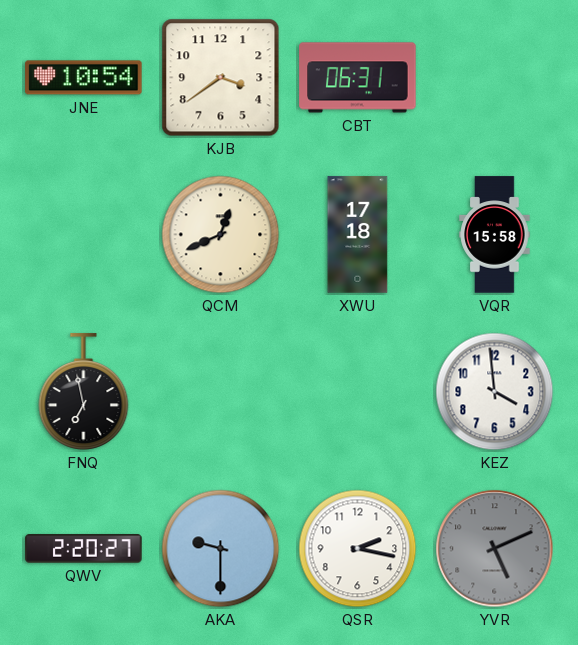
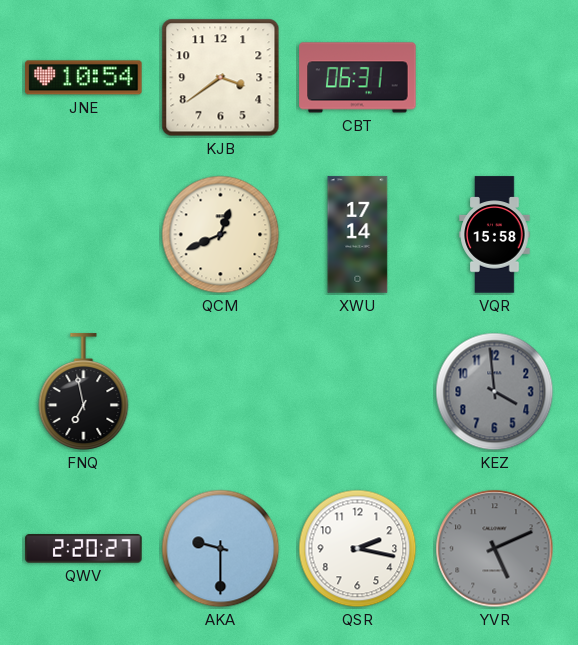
XWU: 17:18 -> 17:14 (358, 235)
KEZ dial: white -> grey (495, 392)
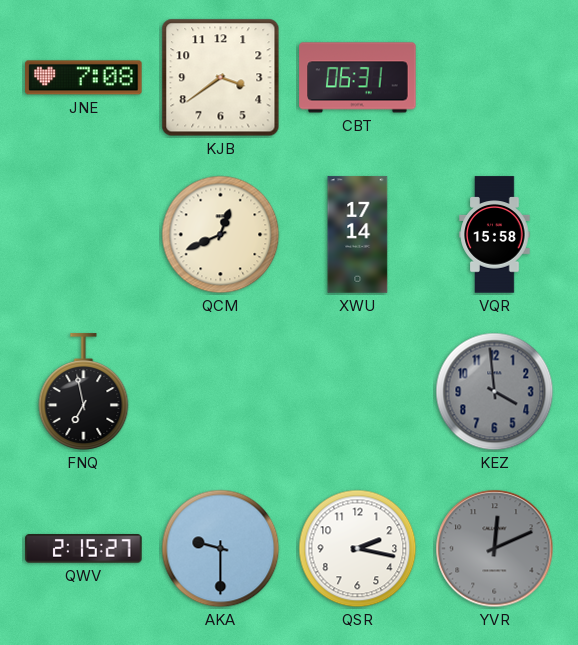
JNE: 10:54 -> 7:08 (84, 78)
QWV: 2:20 -> 2:15 (84, 549)
YVR: 5:11 -> 12:11 (495, 549)
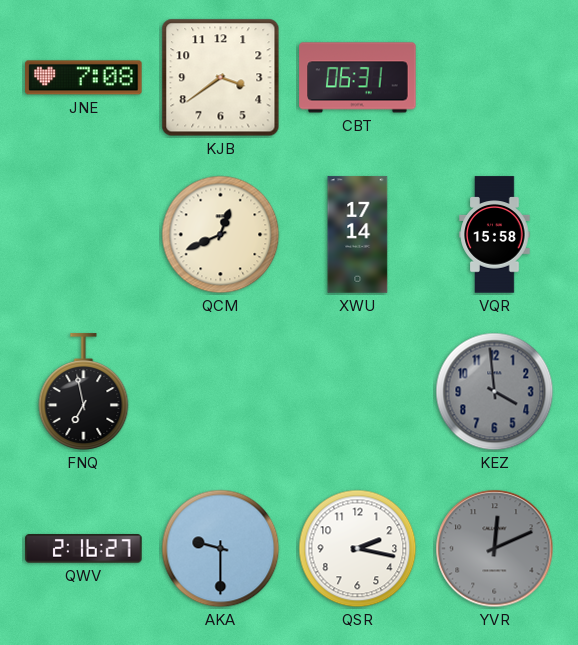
QWV: 2:15 -> 2:16 (84, 549)
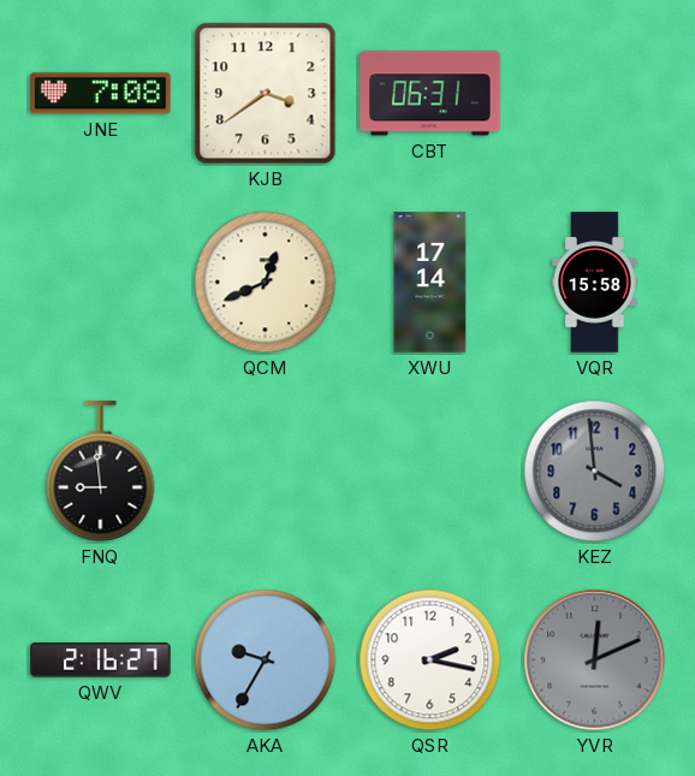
FNQ: 6:58 -> 8:59 (101, 472)
AKA: 9:30 -> 9:35 (266, 661)
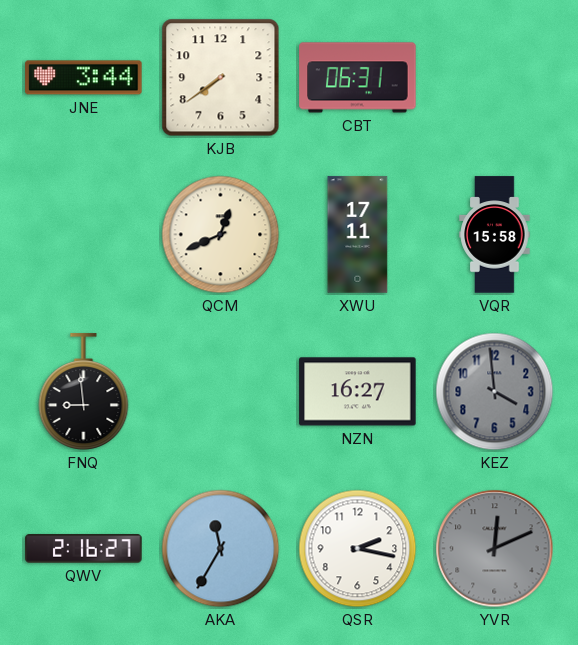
JNE: 7:08 -> 3:44 (84, 78)
KJB: 3:39 -> 7:39 (221, 78)
XWU: 17:14 -> 17:11 (358, 235)
NZN: none -> 16:27 (358, 392)
AKA: 9:35 -> 11:35 (221, 549)
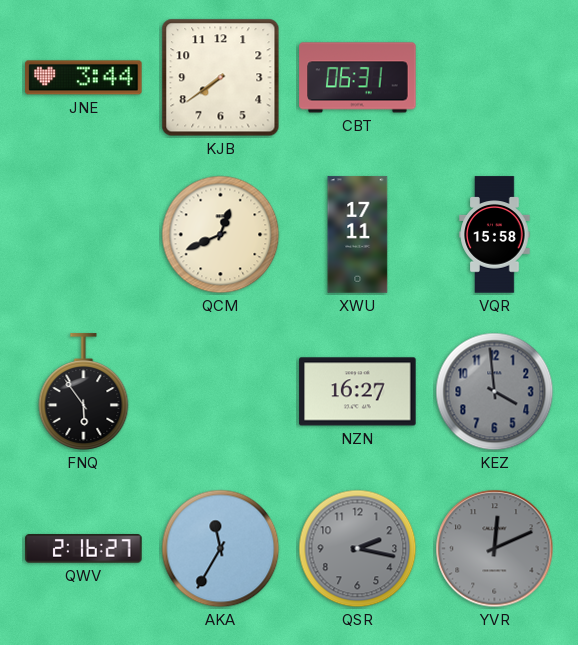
FNQ: 8:59 -> 5:54 (84, 392)
QSR dial: white -> grey (358, 549)
